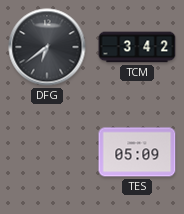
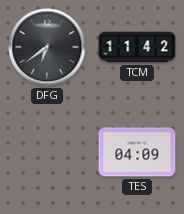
TCM: 3:42 -> 11:42 (137, 47)
TES: 05:09 -> 04:09 (137, 152)
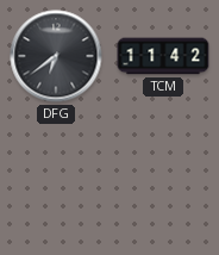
TES: 04:09 -> none (137, 152)
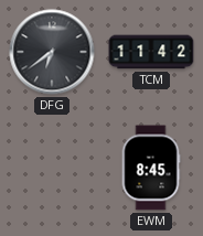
EWM: none -> 8:45 (151, 168)
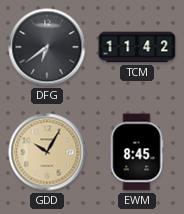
GDD: none -> 10:05 (47, 152)
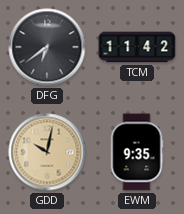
GDD: 10:05 -> 10:02 (47, 152)
EWM: 8:45 -> 9:35 (137, 152)
